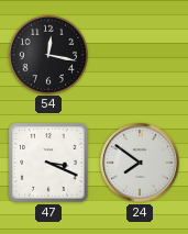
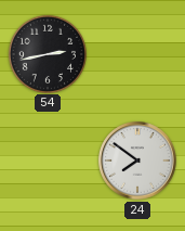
54: 12:17 -> 2:43 (47, 53)
47: 3:19 -> none (48, 163)
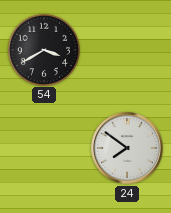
54: 2:43 -> 3:40 (43, 49)
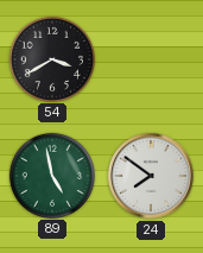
89: none -> 4:58 (51, 175)
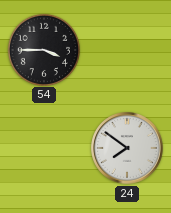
54: 3:40 -> 3:45 (43, 49)
89: 4:58 -> none (51, 175)
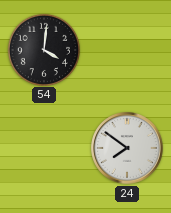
54: 3:45 -> 4:01 (43, 49)
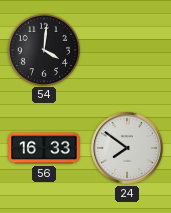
56: none -> 16:33 (44, 148)
